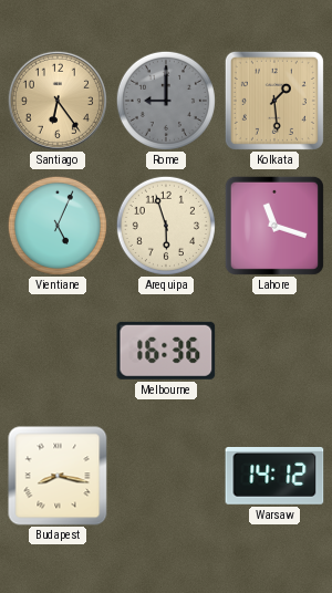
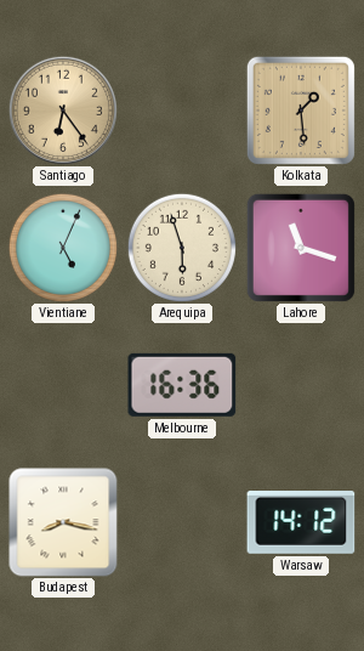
Rome: 9:00 -> none (166, 101)
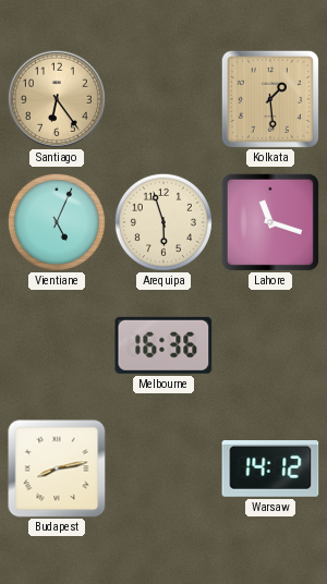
Budapest: 8:17 -> 8:13 (57, 469)
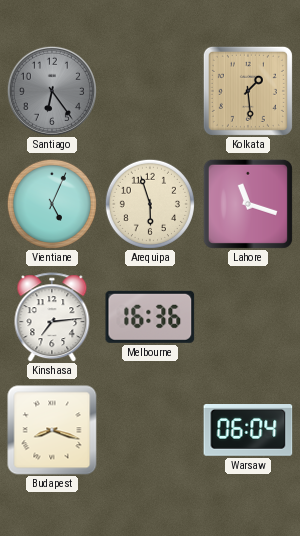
Santiago dial: champagne -> grey (52, 91)
Kinshasa: none -> 7:14 (52, 317)
Budapest: 8:13 -> 8:18 (52, 430)
Warsaw: 14:12 -> 06:04 (248, 431)
